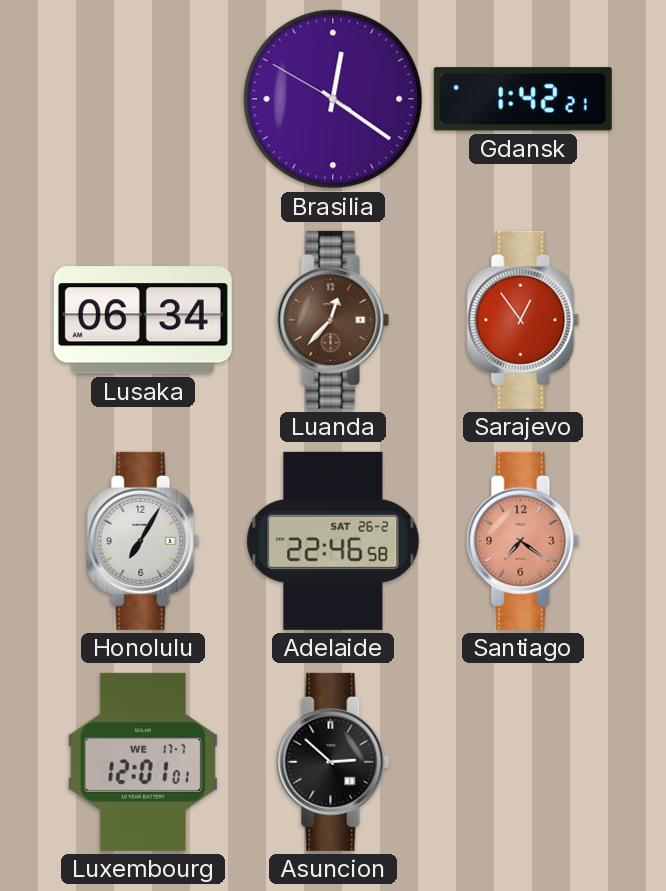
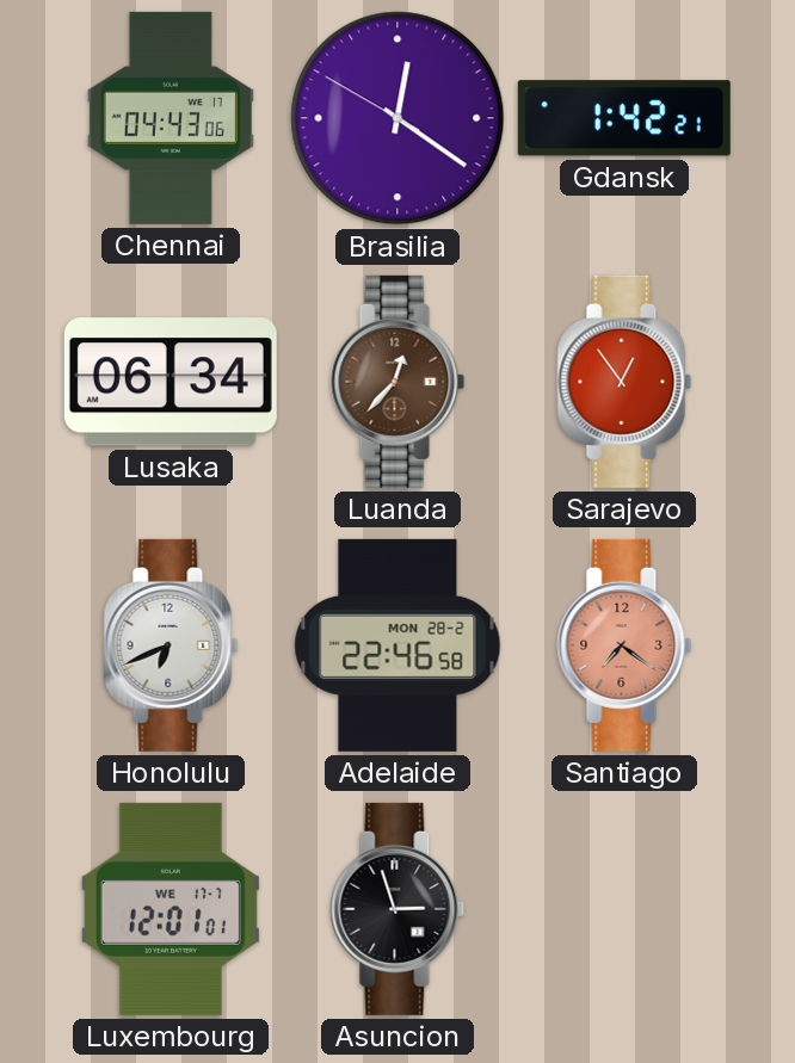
Chennai: none -> 04:43 (171, 118)
Honolulu: 7:05 -> 6:41 (171, 645)
Adelaide date: SAT 26-2 -> MON 28-2 (397, 645)
Asuncion: 2:52 -> 2:57 (397, 909)
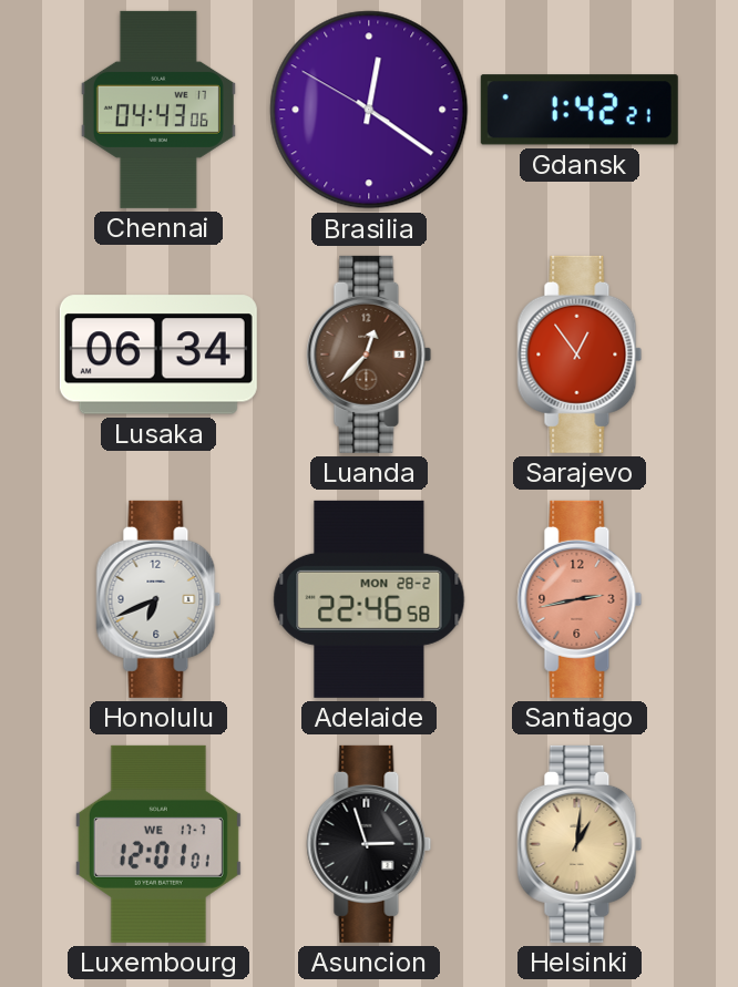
Santiago: 7:21 -> 2:43 (580, 599)
Helsinki: none -> 1:01 (580, 844)
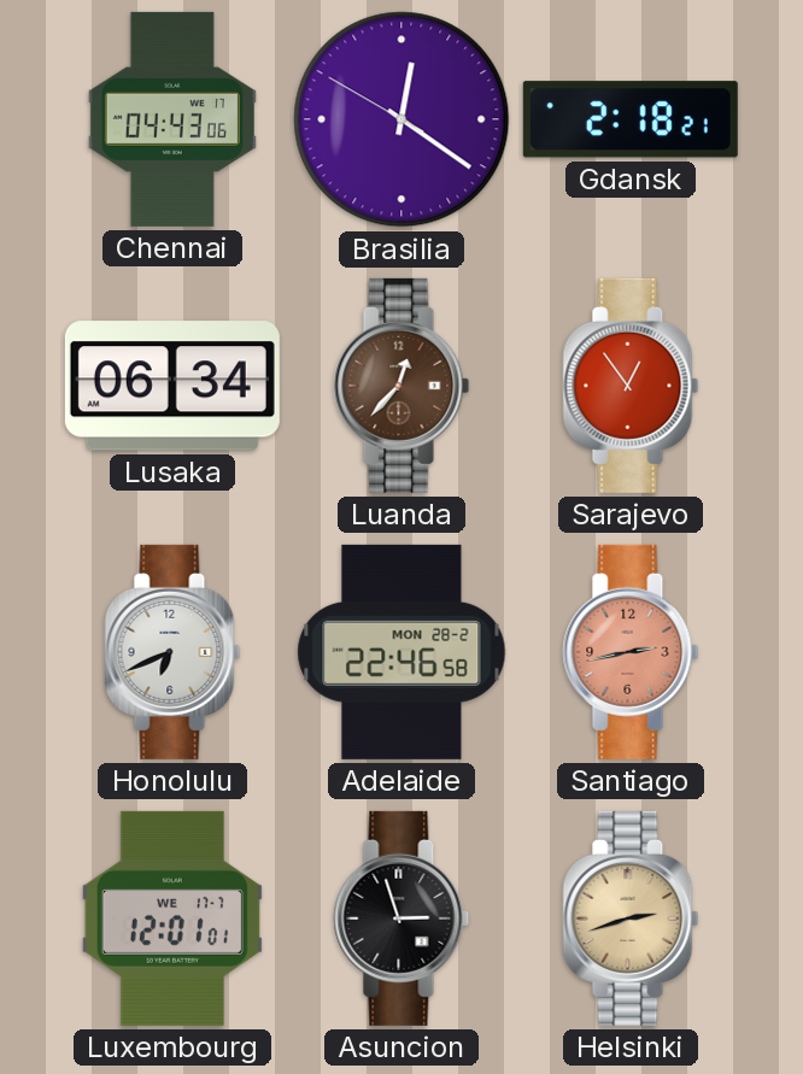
Gdansk: 1:42 -> 2:18 (631, 119)
Helsinki: 1:01 -> 2:42 (631, 919)
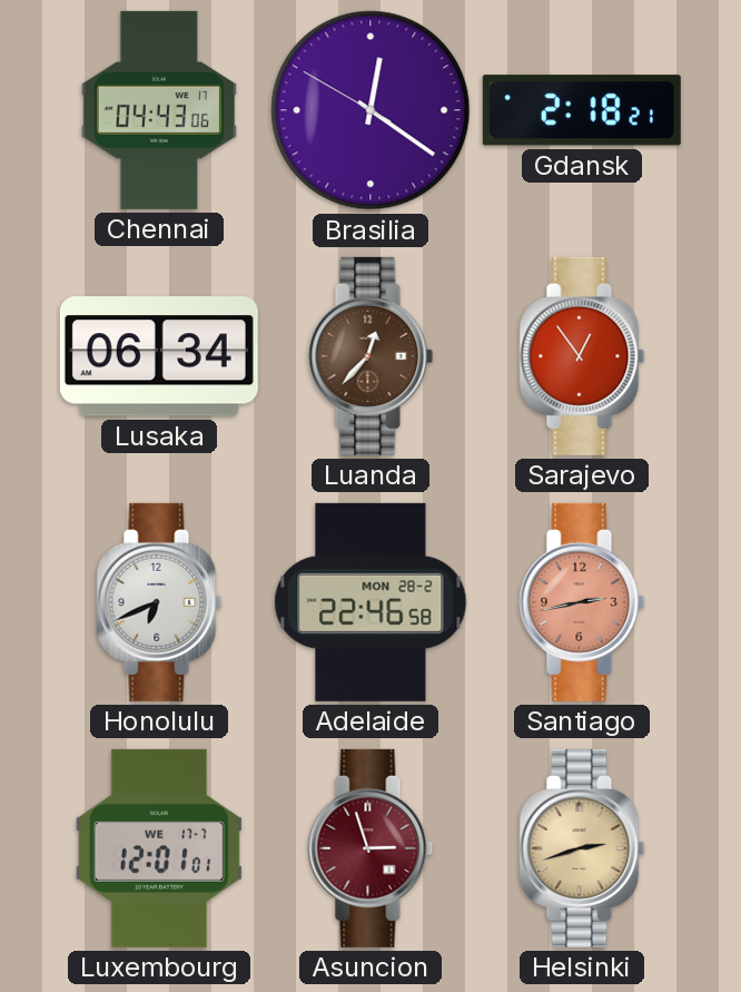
Asuncion dial: black -> burgundy (370, 848)
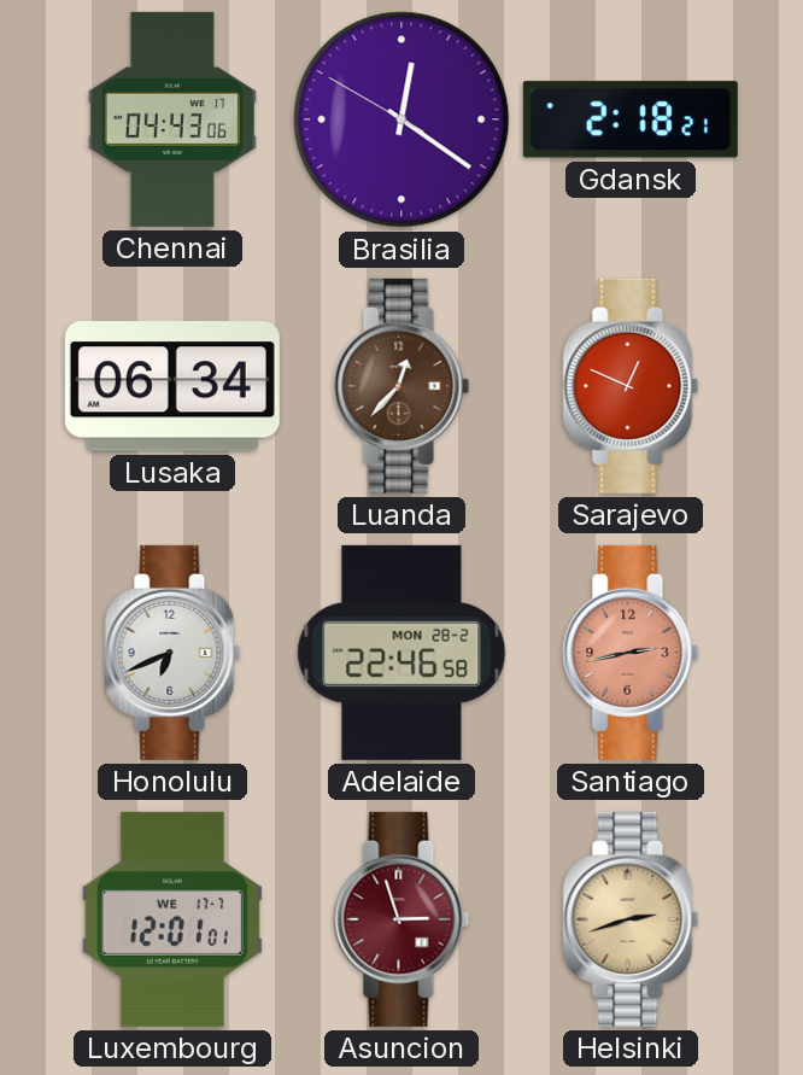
Sarajevo: 12:54 -> 12:49 (631, 386)
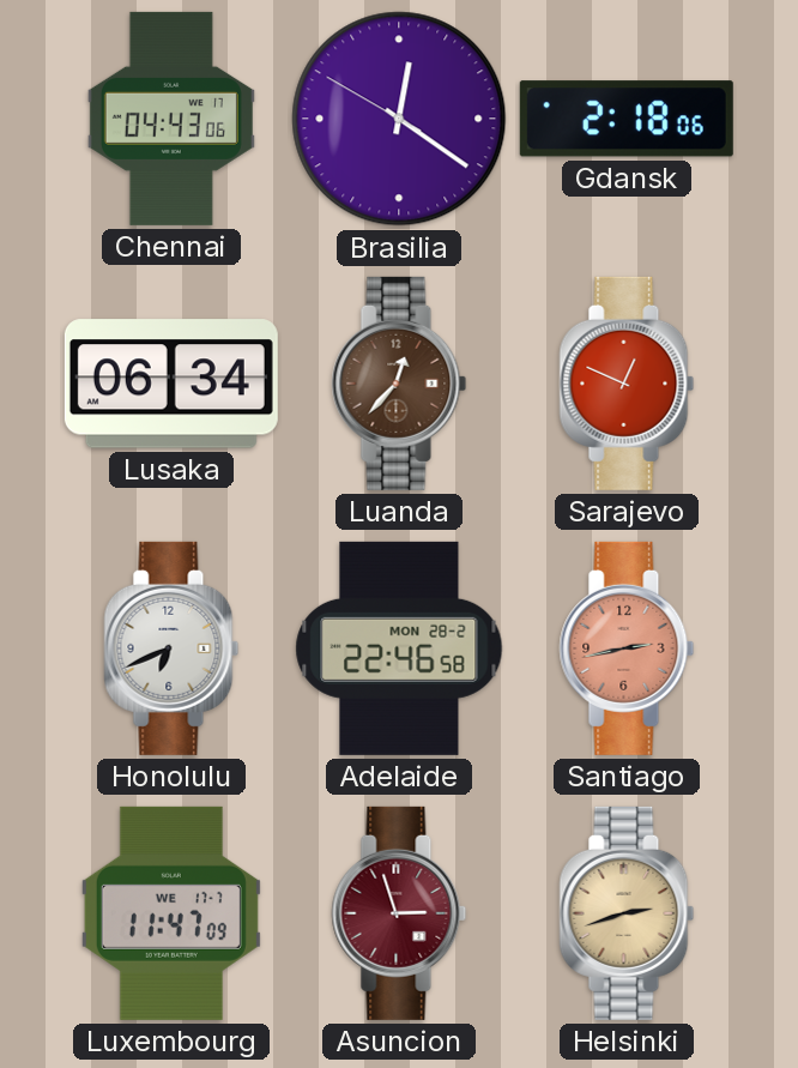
Gdansk: 2:18:21 -> 2:18:06 (627, 119)
Luxembourg: 12:01 -> 11:47 (171, 913)
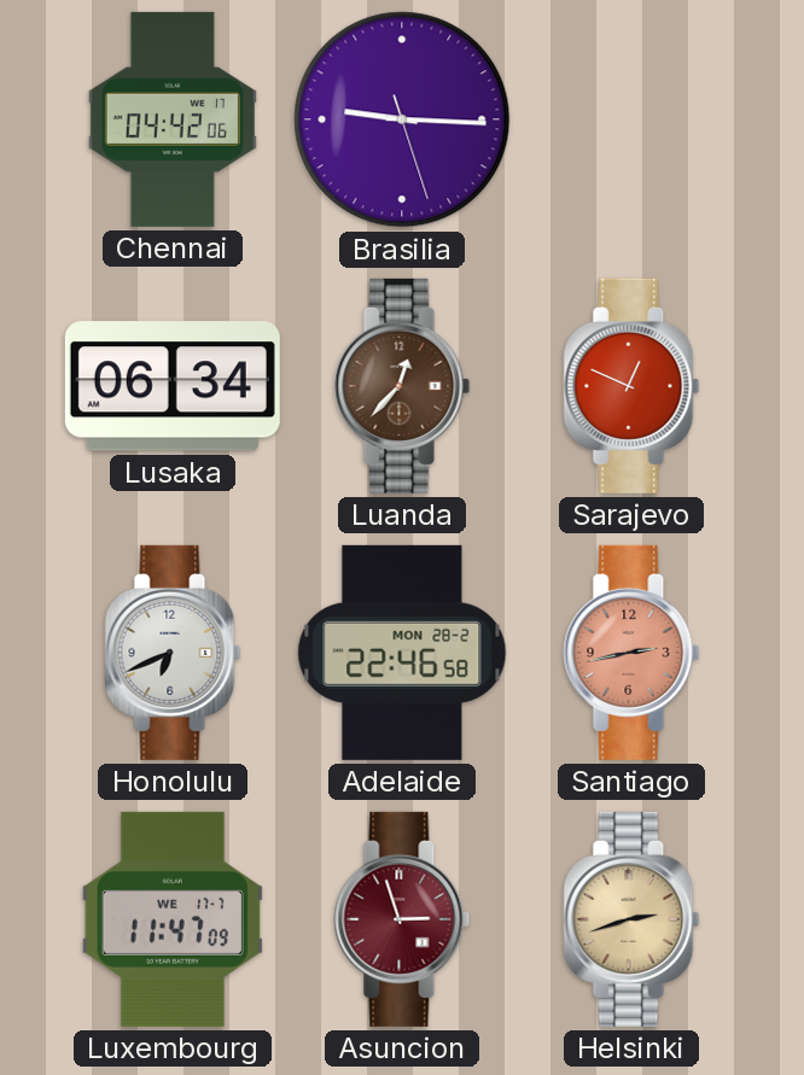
Chennai: 04:43 -> 04:42 (173, 119)
Brasilia: 12:20 -> 9:15 (402, 119)
Gdansk: 2:18 -> none (627, 119)
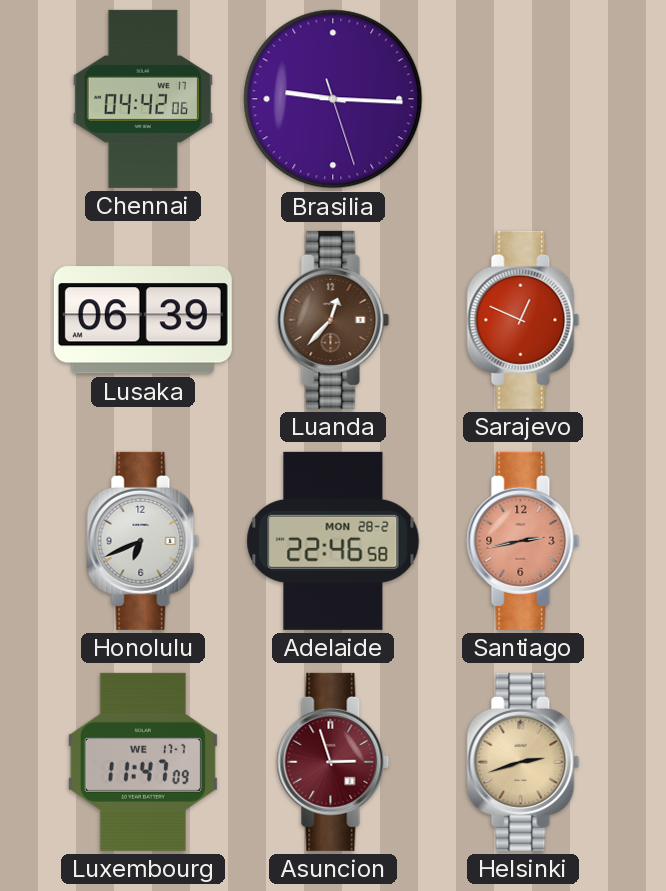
Lusaka: 06:34 -> 06:39 (143, 320)
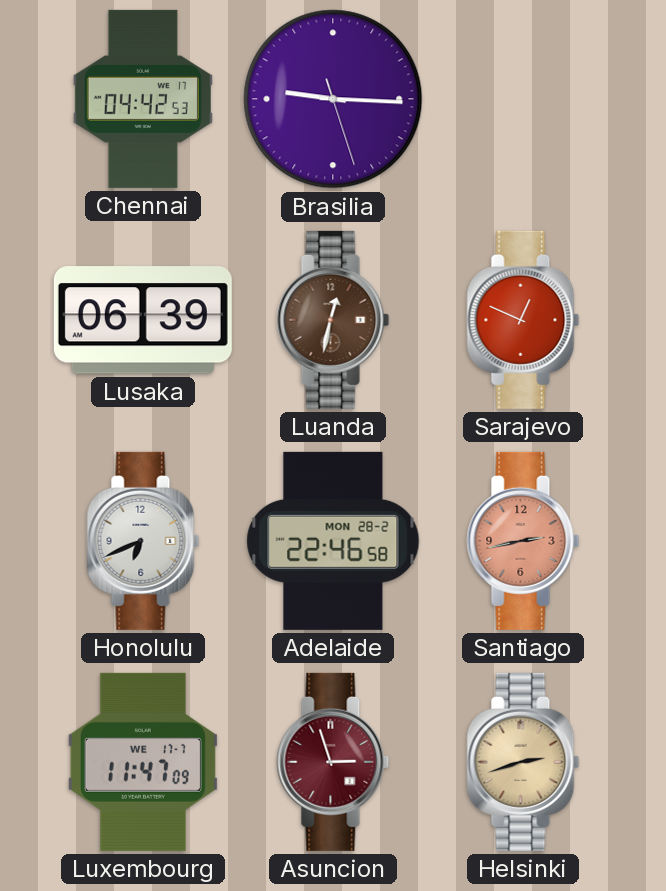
Chennai: 04:42:06 -> 04:42:53 (143, 99)
Luanda: 12:37 -> 12:32 (333, 320)
